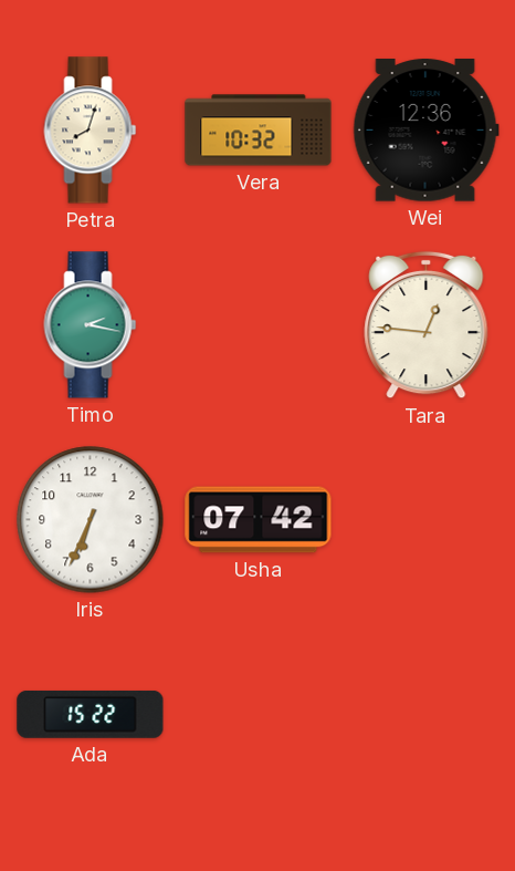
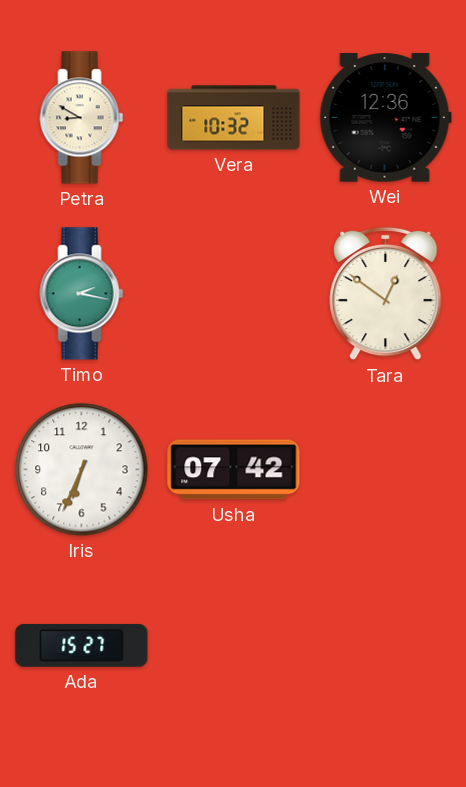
Petra: 8:03 -> 8:50 (82, 118)
Tara: 12:46 -> 12:51 (386, 294)
Ada: 15:22 -> 15:27 (82, 645)
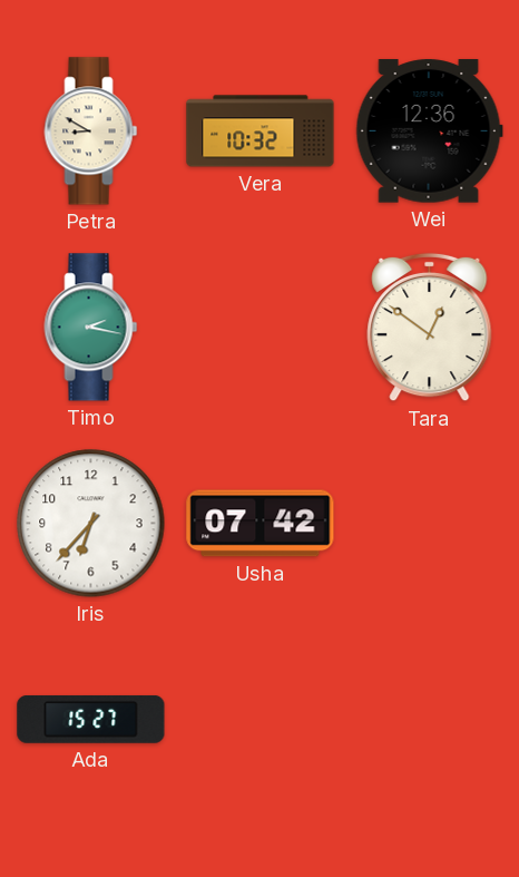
Iris: 6:34 -> 6:37 (91, 524)
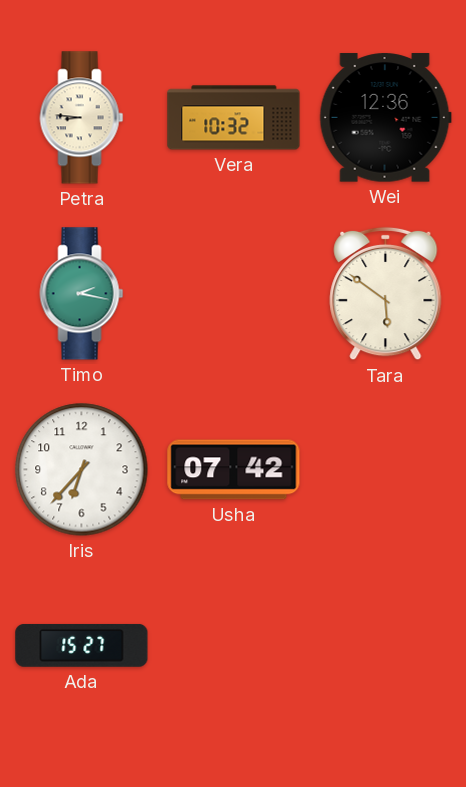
Petra: 8:50 -> 8:46 (82, 118)
Tara: 12:51 -> 5:51 (386, 294)
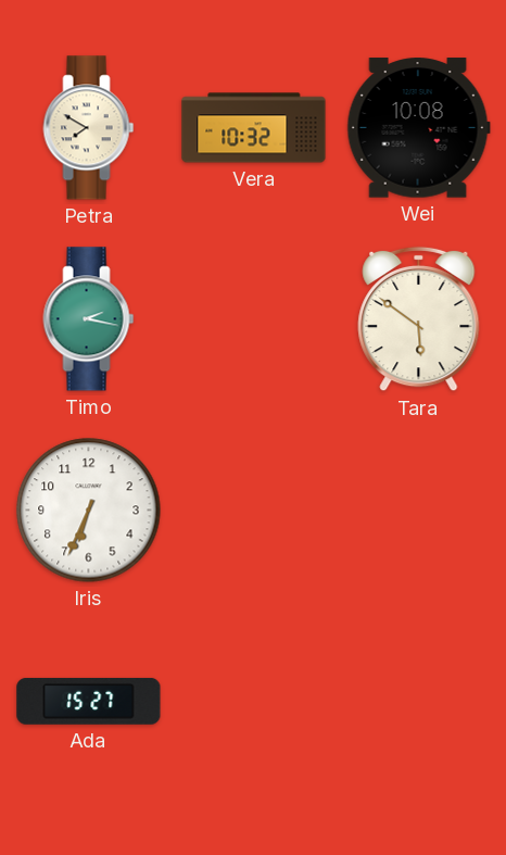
Petra: 8:46 -> 7:50 (89, 128)
Wei: 12:36 -> 10:08 (418, 128)
Iris: 6:37 -> 6:34 (89, 511)
Usha: 07:42 -> none (234, 470)
